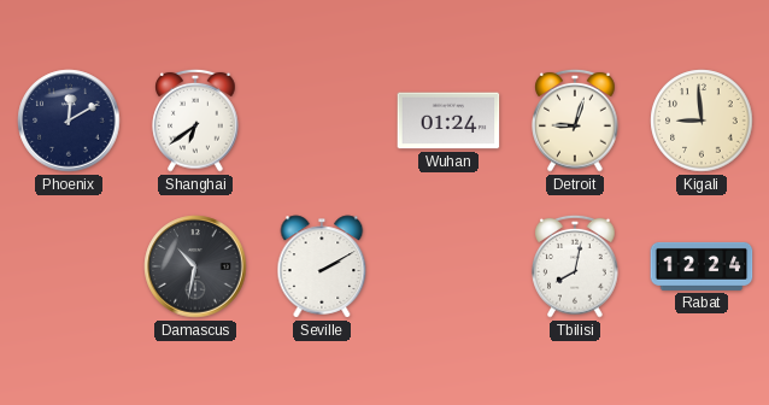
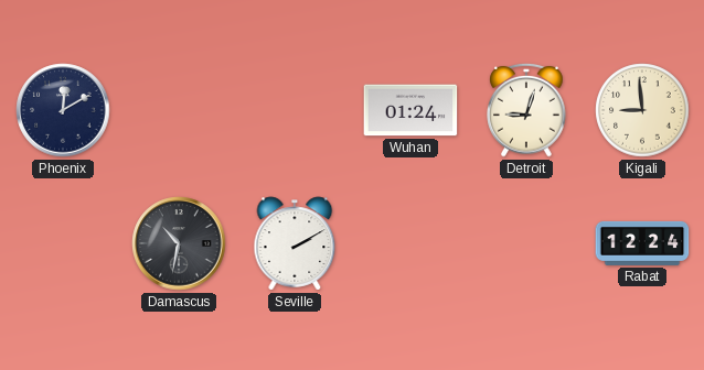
Shanghai: 6:39 -> none (195, 121)
Tbilisi: 8:02 -> none (575, 266)
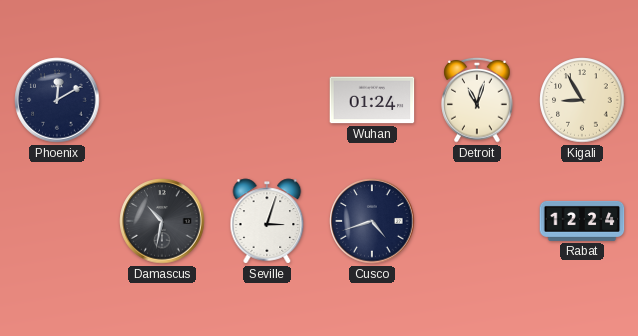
Detroit: 9:03 -> 11:03 (477, 100)
Kigali: 8:59 -> 8:55 (582, 100)
Seville: 2:10 -> 3:03 (267, 221)
Cusco: none -> 4:42 (372, 221)
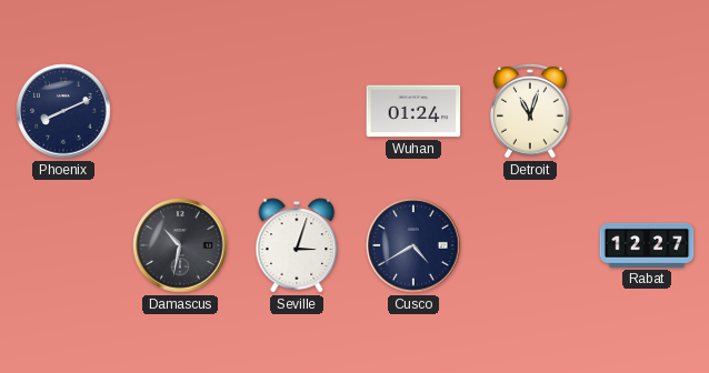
Phoenix: 12:10 -> 8:11 (63, 111)
Kigali: 8:55 -> none (582, 100)
Cusco: 4:42 -> 4:40 (413, 245)
Rabat: 12:24 -> 12:27 (647, 245)
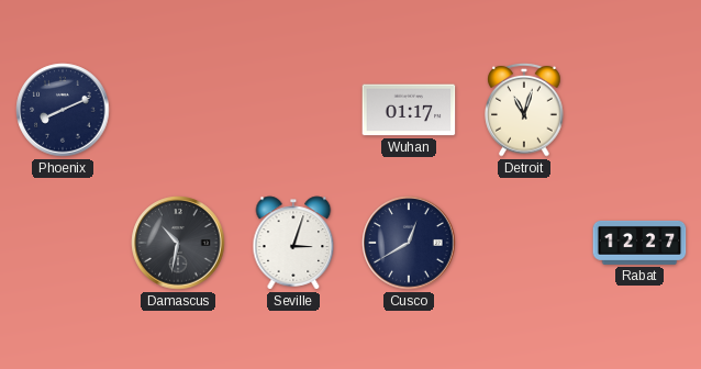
Wuhan: 01:24 -> 01:17 (409, 110)
Cusco: 4:40 -> 12:40 (409, 243)
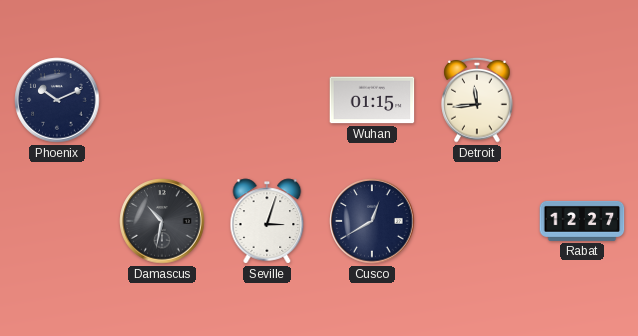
Phoenix: 8:11 -> 10:11 (57, 100)
Wuhan: 01:17 -> 01:15 (372, 100)
Detroit: 11:03 -> 11:44 (477, 100)
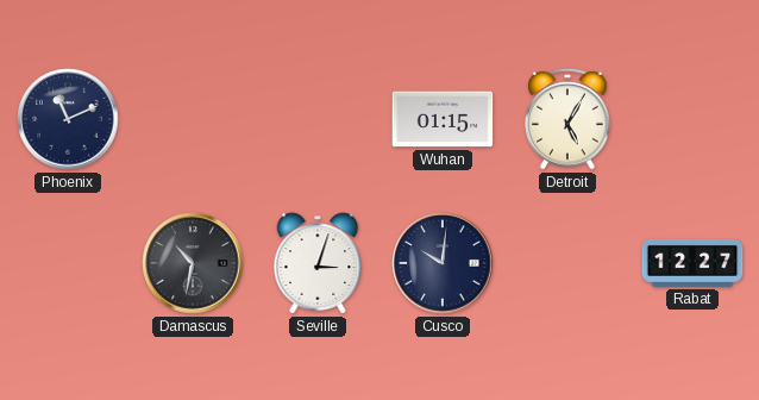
Phoenix: 10:11 -> 11:11 (68, 119)
Detroit: 11:44 -> 5:05 (567, 119)
Cusco: 12:40 -> 10:01 (443, 263)
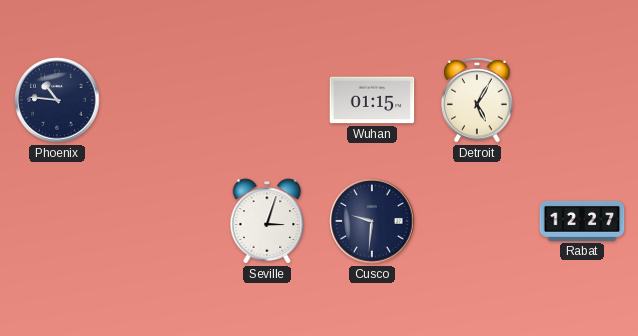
Phoenix: 11:11 -> 10:46 (57, 100)
Damascus: 10:32 -> none (193, 263)
Cusco: 10:01 -> 9:31 (372, 221)
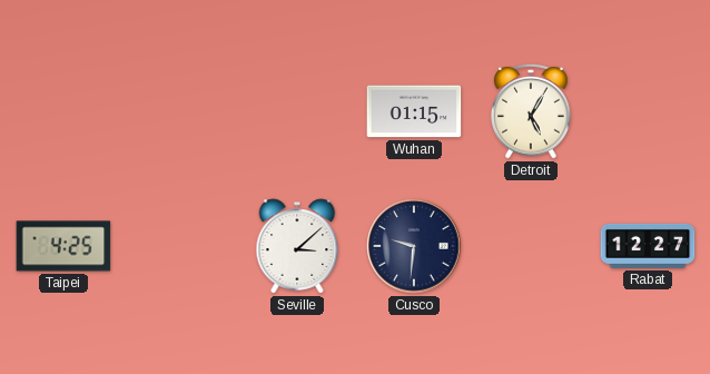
Phoenix: 10:46 -> none (57, 100)
Taipei: none -> 4:25 (63, 246)
Seville: 3:03 -> 3:08 (297, 246)
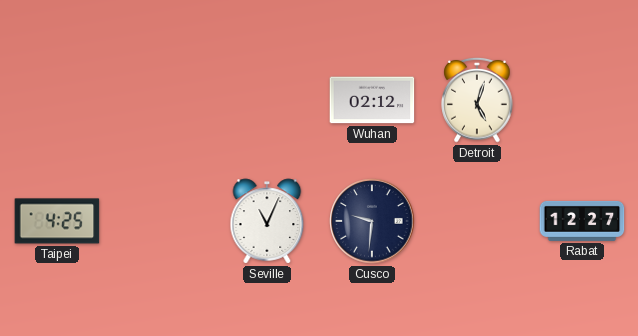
Wuhan: 01:15 -> 02:12 (372, 100)
Detroit: 5:05 -> 5:03 (477, 100)
Seville: 3:08 -> 11:04 (267, 221)
